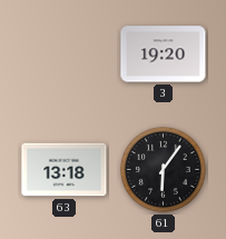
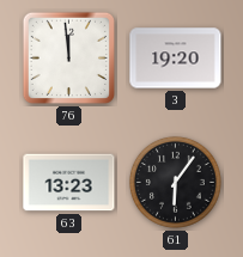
76: none -> 11:59 (68, 57)
63: 13:18 -> 13:23 (69, 183)
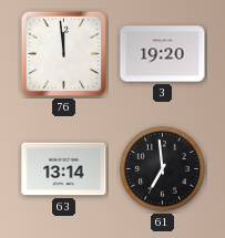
63: 13:23 -> 13:14 (64, 169)
61: 6:06 -> 6:59 (162, 168)
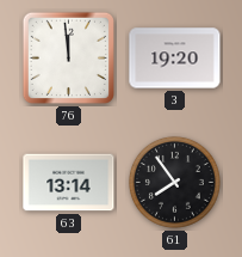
61: 6:59 -> 7:54 (174, 182)
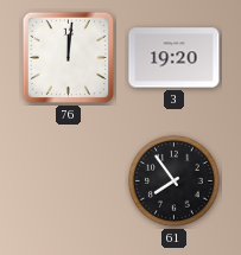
76: 11:59 -> 12:01 (68, 57)
63: 13:14 -> none (69, 183)
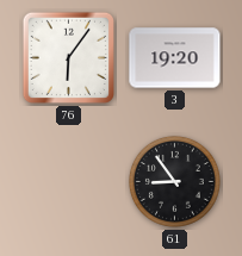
76: 12:01 -> 6:06 (68, 57)
61: 7:54 -> 8:54 (174, 181)
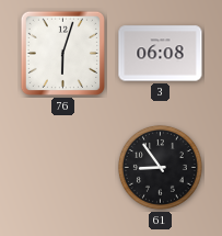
76: 6:06 -> 6:03 (62, 53)
3: 19:20 -> 06:08 (161, 54)
